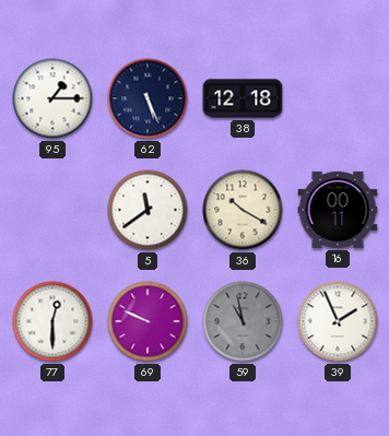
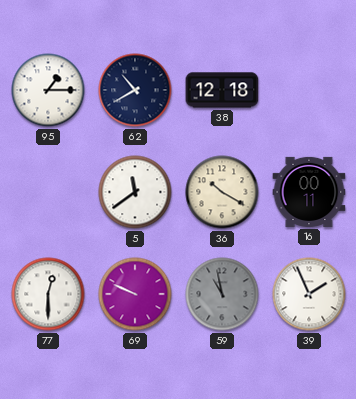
62: 5:26 -> 10:40 (135, 90)
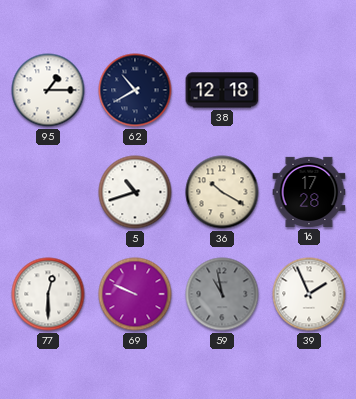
5: 11:39 -> 10:42 (135, 192)
16: 00:11 -> 17:28 (309, 192)
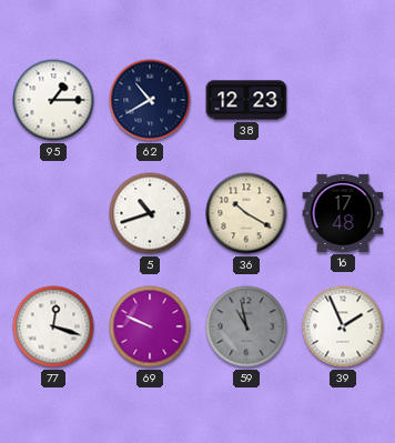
38: 12:18 -> 12:23 (246, 100)
16: 17:28 -> 17:48 (343, 213)
77: 12:30 -> 12:18 (53, 326)
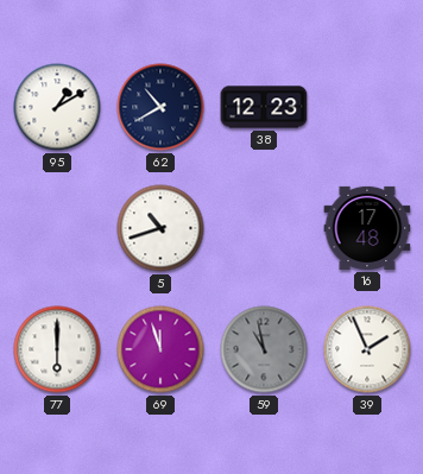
95: 1:15 -> 1:10 (57, 107)
36: 10:20 -> none (246, 213)
77: 12:18 -> 6:00 (57, 349)
69: 9:49 -> 11:57 (160, 349)
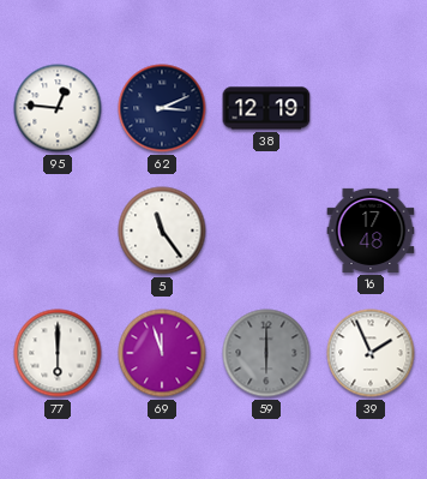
95: 1:10 -> 12:46 (58, 108)
62: 10:40 -> 3:11 (162, 108)
38: 12:23 -> 12:19 (266, 108)
5: 10:42 -> 11:24 (162, 230)
59: 10:58 -> 6:00 (266, 353)
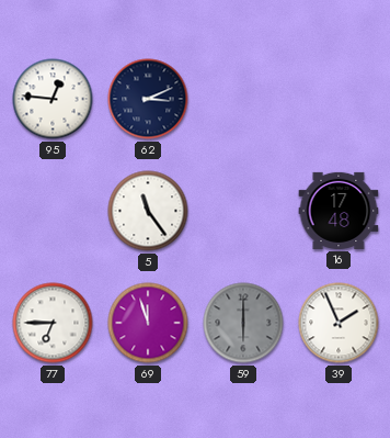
38: 12:19 -> none (266, 108)
77: 6:00 -> 6:45 (53, 323)
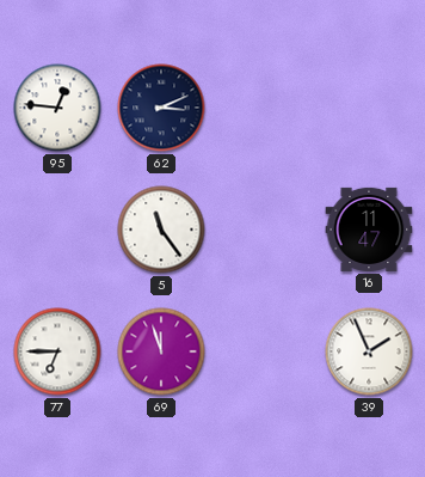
16: 17:48 -> 11:47 (369, 230)
59: 6:00 -> none (243, 323)
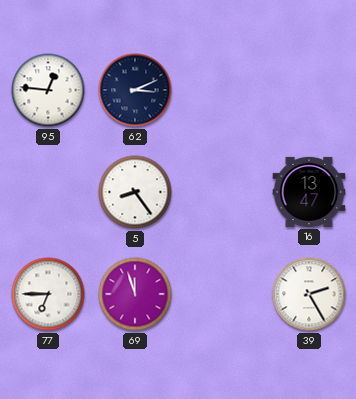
5: 11:24 -> 8:24 (135, 192)
16: 11:47 -> 13:47 (309, 192)
39: 1:56 -> 2:25 (309, 294)
